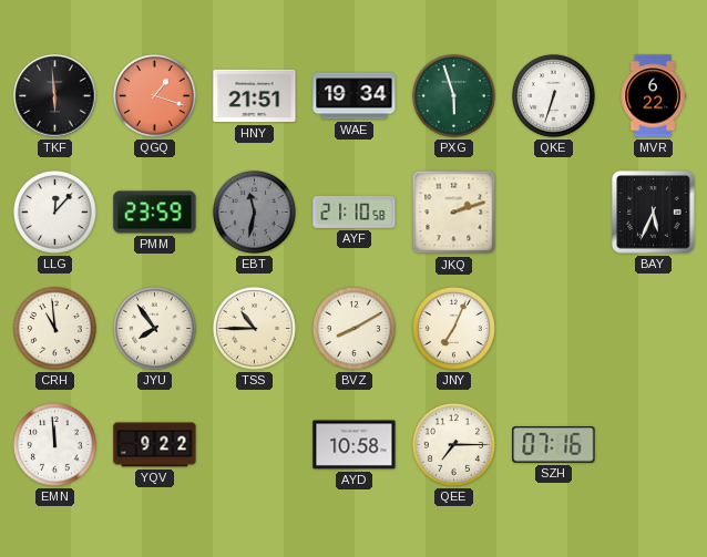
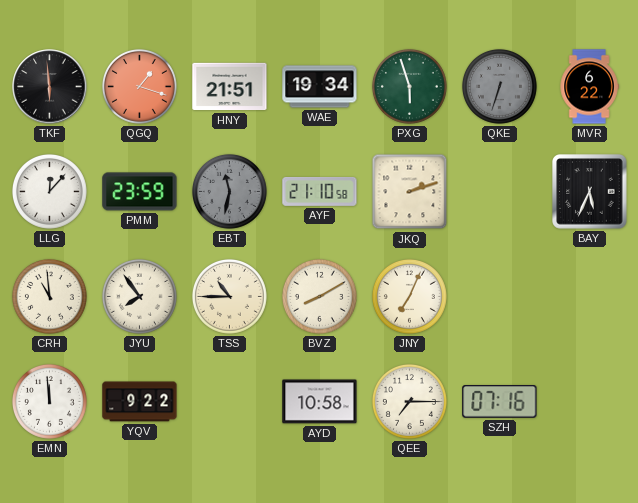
QKE dial: white -> grey (499, 86)
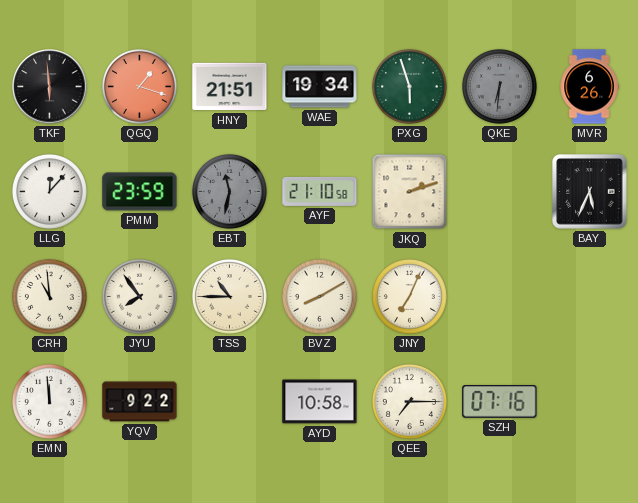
QKE: 6:33 -> 6:31 (499, 86)
MVR: 6:22 -> 6:26 (589, 87)
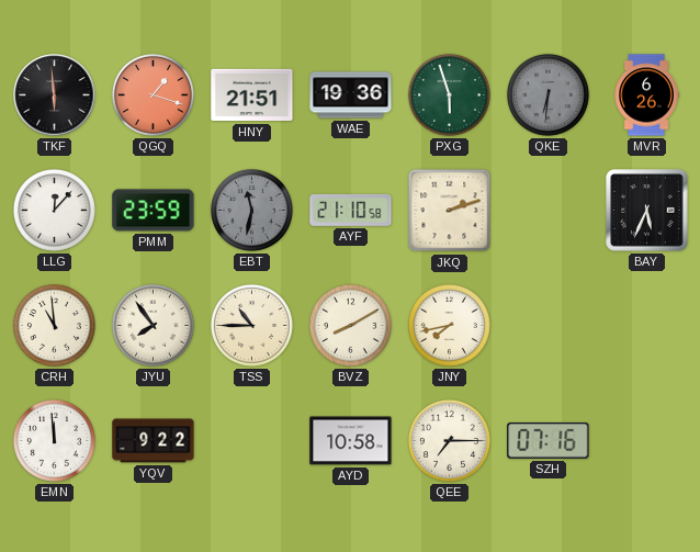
WAE: 19:34 -> 19:36 (351, 95)
JNY: 7:04 -> 7:43 (449, 325)
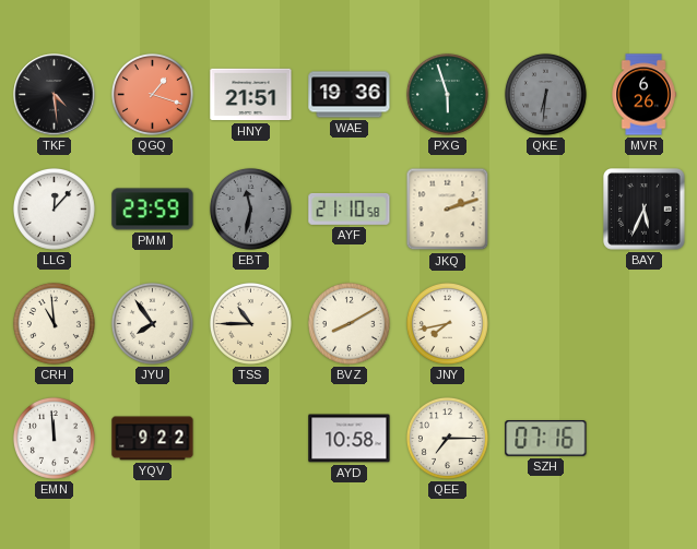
TKF: 5:59 -> 4:29 (55, 95)
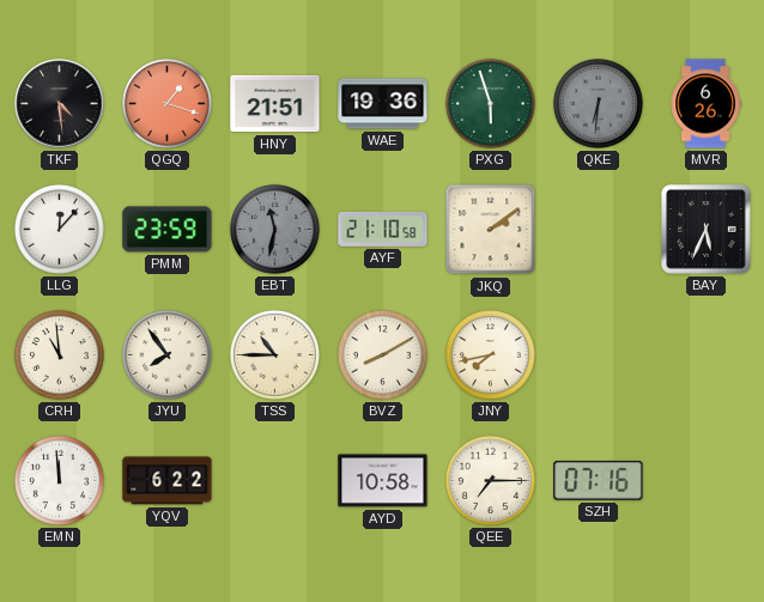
JKQ: 2:12 -> 2:09 (491, 230)
YQV: 9:22 -> 6:22 (168, 481)
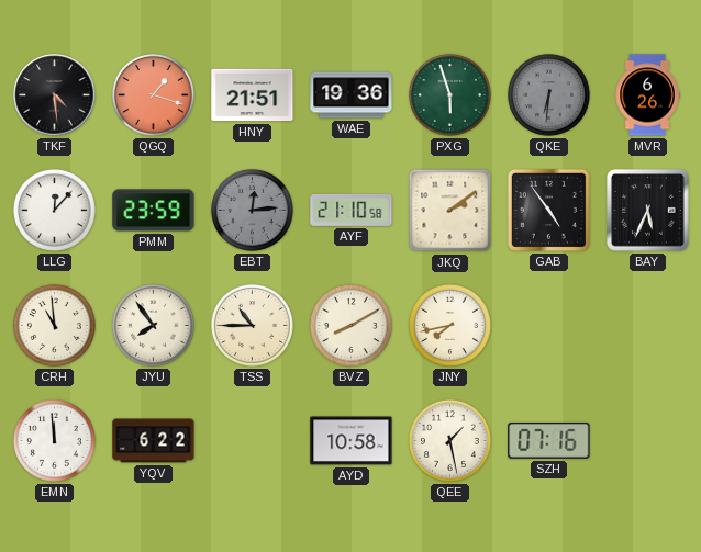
EBT: 11:32 -> 12:14 (252, 210)
GAB: none -> 4:54 (548, 210)
QEE: 7:15 -> 1:28 (449, 440)
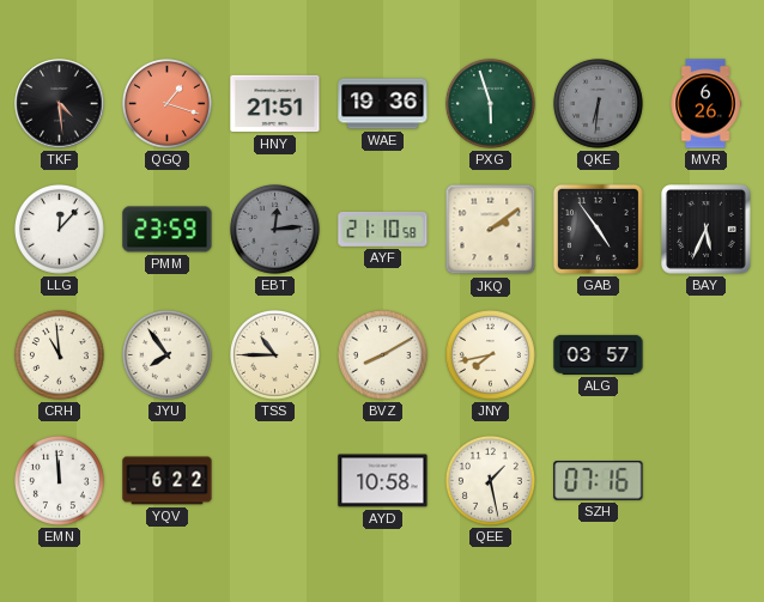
ALG: none -> 03:57 (599, 354)
